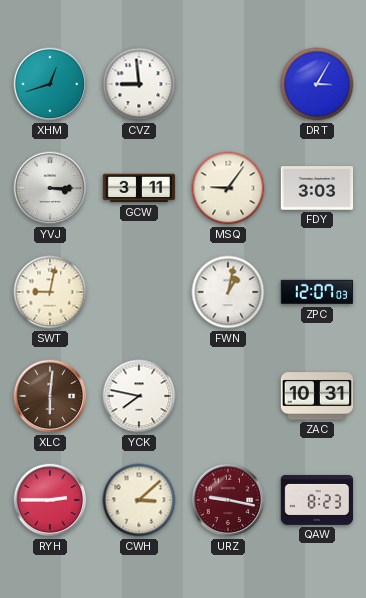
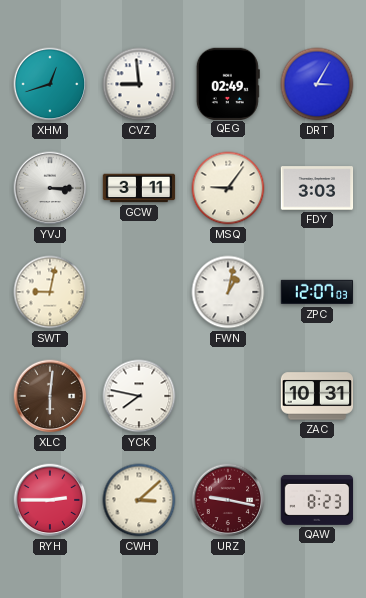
QEG: none -> 02:49 (228, 83)
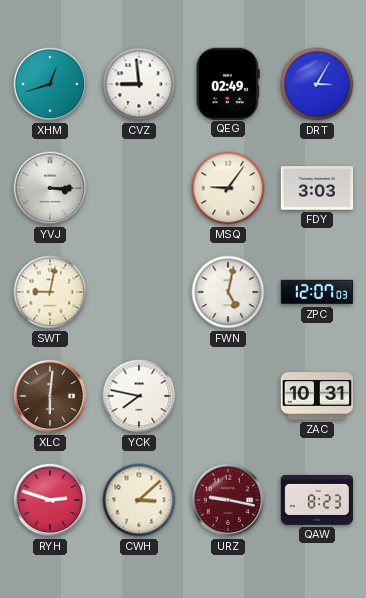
GCW: 3:11 -> none (139, 188)
FWN: 1:02 -> 5:02 (228, 292)
RYH: 2:45 -> 2:48 (50, 500)
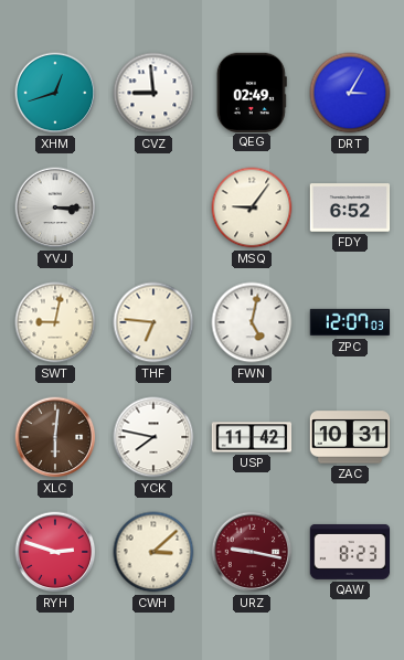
FDY: 3:03 -> 6:52 (350, 207)
THF: none -> 6:46 (153, 322)
USP: none -> 11:42 (252, 437)
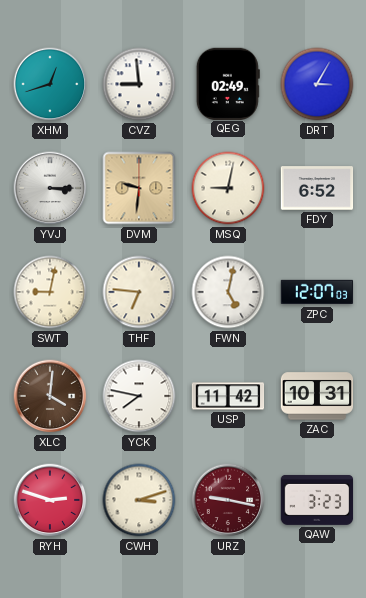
DVM: none -> 9:31 (139, 188)
MSQ: 9:06 -> 9:02 (228, 188)
XLC: 6:01 -> 4:01 (50, 396)
CWH: 3:08 -> 3:12 (139, 500)
QAW: 8:23 -> 3:23 (317, 500)
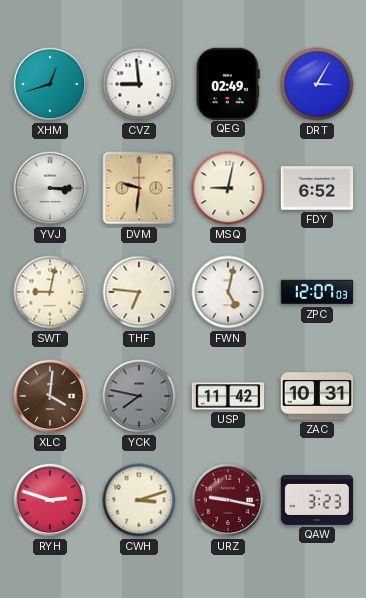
YCK dial: white -> grey (139, 396)
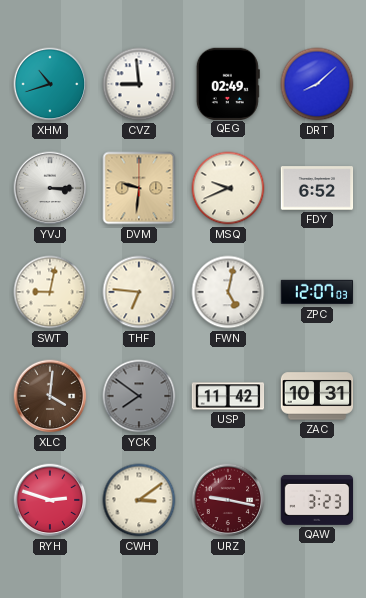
XHM: 12:42 -> 10:42 (50, 84)
DRT: 3:05 -> 8:08 (317, 84)
MSQ: 9:02 -> 9:41 (228, 188)
YCK: 7:47 -> 7:51 (139, 396)
CWH: 3:12 -> 3:09 (139, 500)
